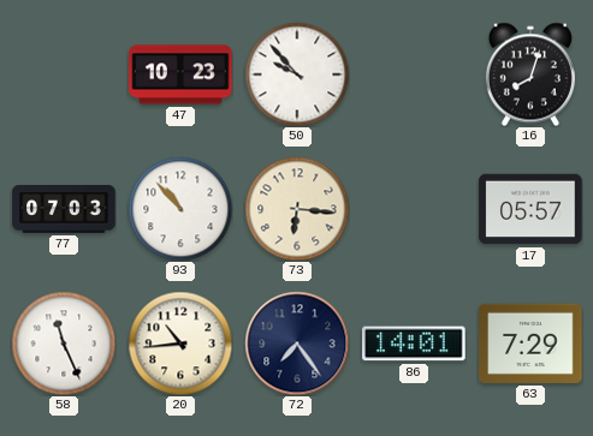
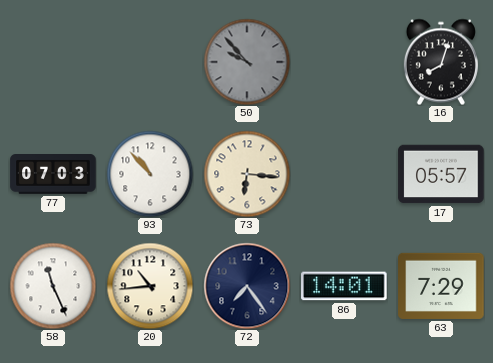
47: 10:23 -> none (180, 74)
50 dial: white -> grey (247, 62)
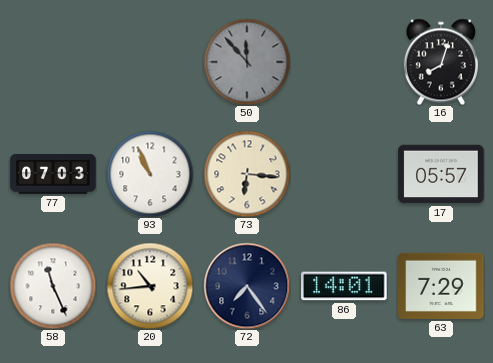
50: 9:53 -> 11:53 (247, 62)
93: 10:53 -> 10:56 (150, 174)
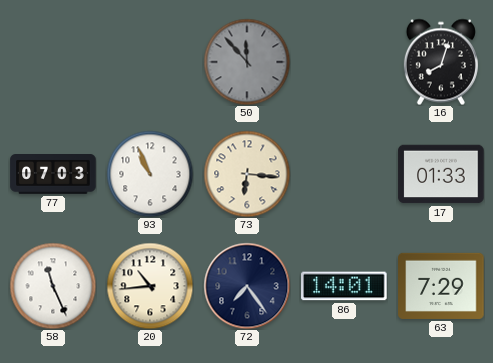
17: 05:57 -> 01:33 (441, 174)
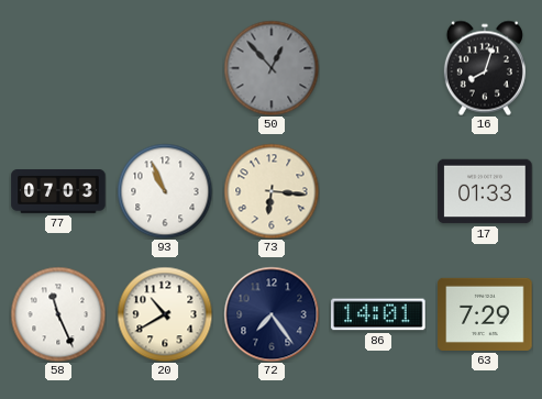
50: 11:53 -> 12:53 (272, 68)
20: 10:44 -> 10:40 (165, 314)
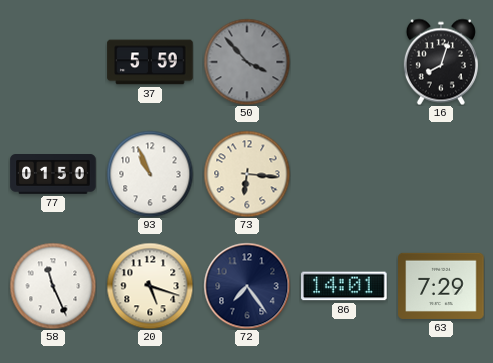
37: none -> 5:59 (150, 62)
50: 12:53 -> 3:53 (247, 62)
77: 07:03 -> 01:50 (53, 175)
17: 01:33 -> none (485, 191)
20: 10:40 -> 5:18 (150, 286)
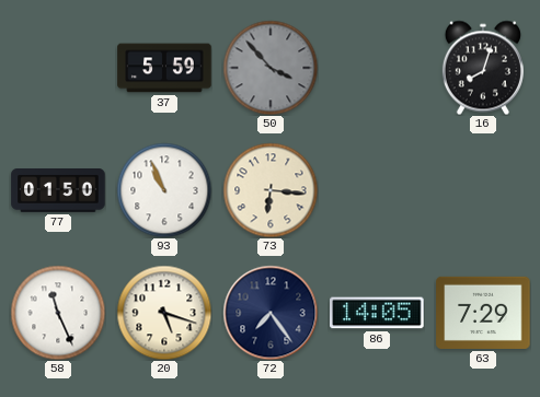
86: 14:01 -> 14:05 (377, 313)
